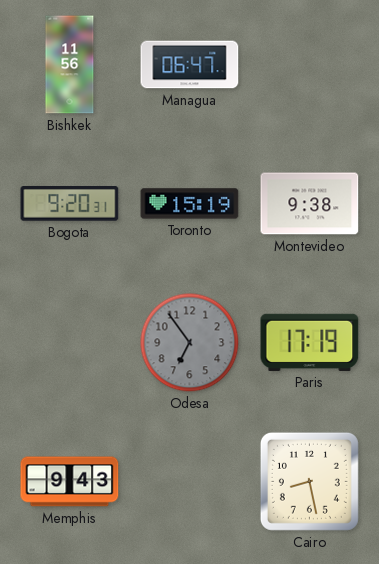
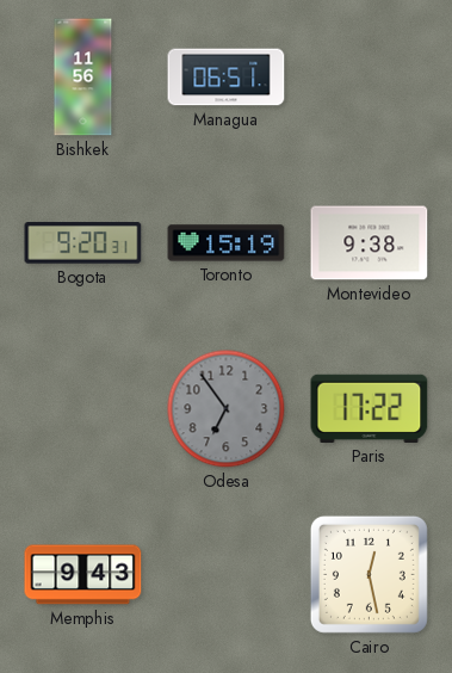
Managua: 06:47 -> 06:51 (227, 78)
Paris: 17:19 -> 17:22 (370, 408)
Cairo: 8:28 -> 12:28 (369, 574)
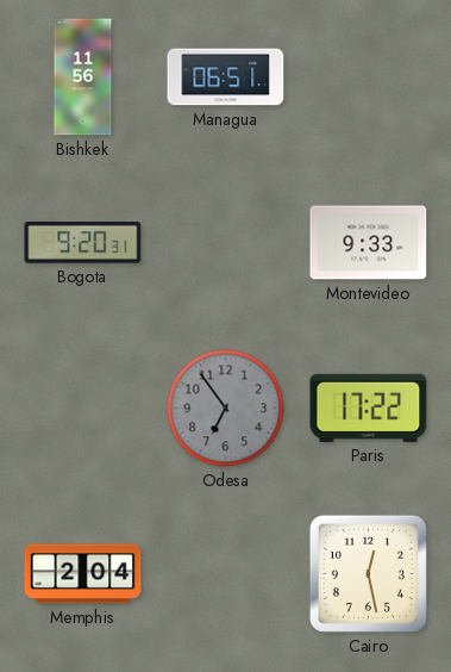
Toronto: 15:19 -> none (227, 243)
Montevideo: 9:38 -> 9:33 (369, 243)
Memphis: 9:43 -> 2:04 (83, 574)
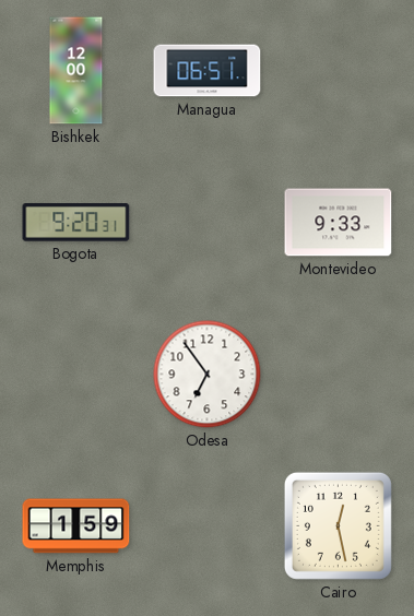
Bishkek: 11:56 -> 12:00 (76, 71)
Odesa dial: grey -> white (208, 375)
Paris: 17:22 -> none (369, 407)
Memphis: 2:04 -> 1:59 (76, 526)
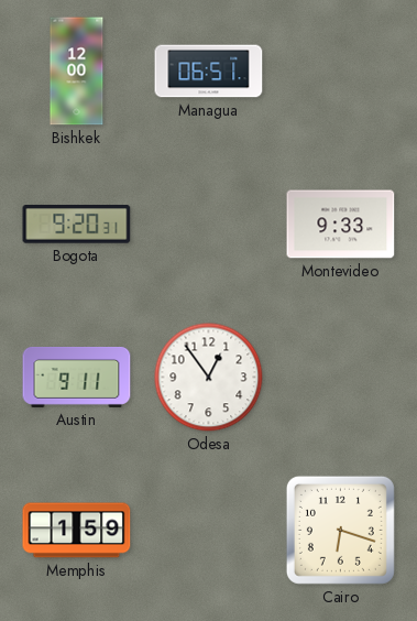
Austin: none -> 9:11 (77, 377)
Odesa: 6:54 -> 12:54 (209, 378)
Cairo: 12:28 -> 6:18 (340, 530)
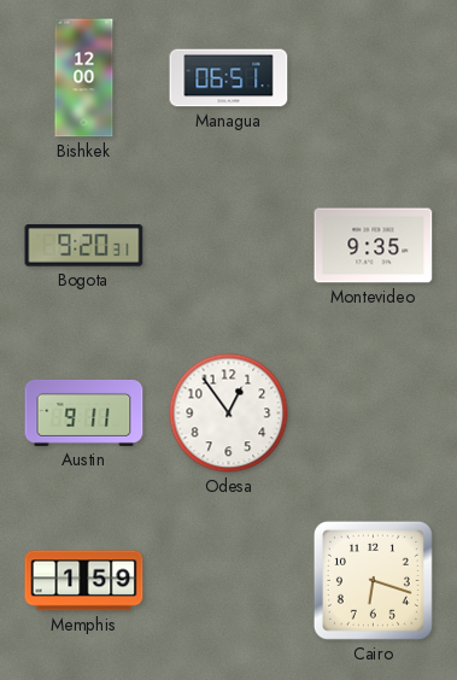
Montevideo: 9:33 -> 9:35 (374, 246)
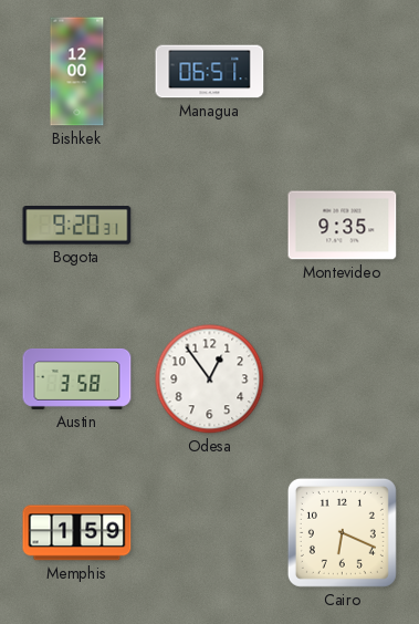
Austin: 9:11 -> 3:58 (77, 378)
Cairo: 6:18 -> 6:19 (342, 532)
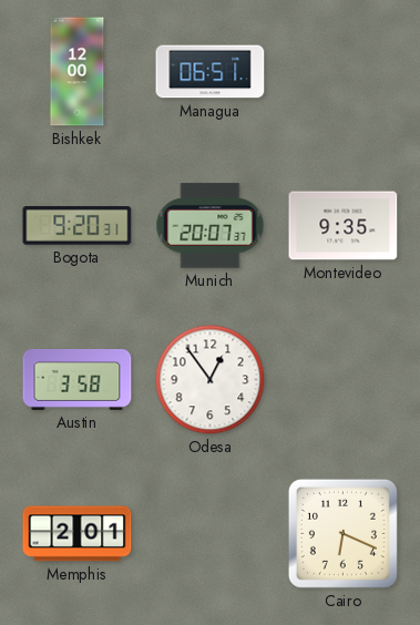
Munich: none -> 20:07 (211, 226)
Memphis: 1:59 -> 2:01 (78, 534)
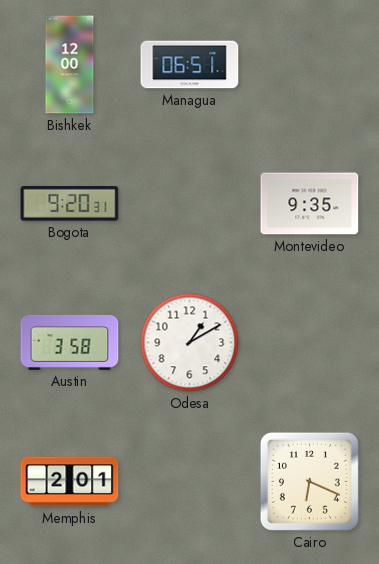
Munich: 20:07 -> none (211, 226)
Odesa: 12:54 -> 1:10 (190, 343)
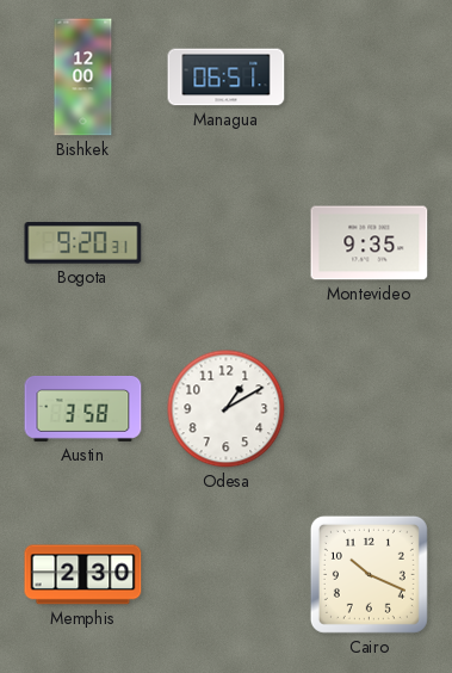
Memphis: 2:01 -> 2:30 (83, 575)
Cairo: 6:19 -> 10:19 (369, 574)
